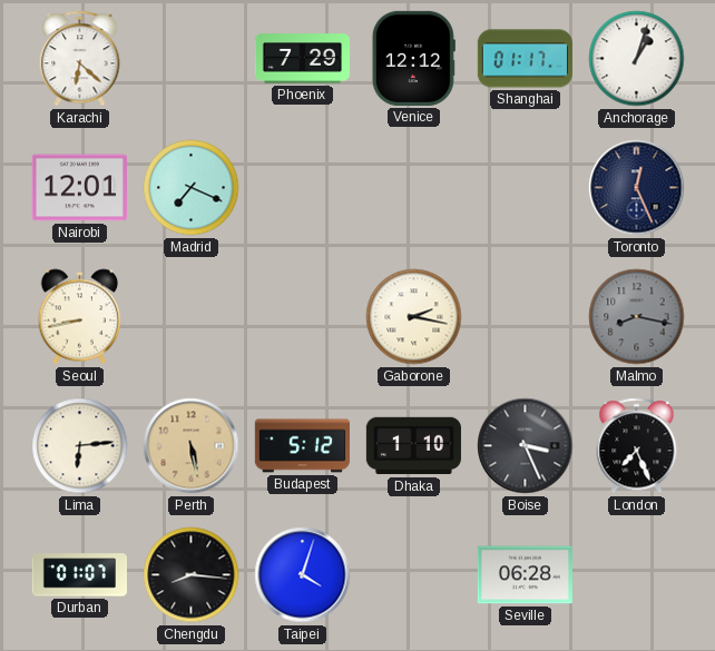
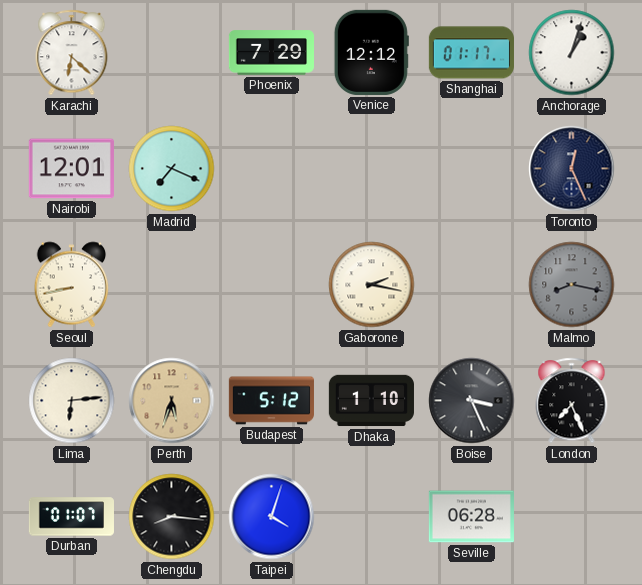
Perth: 5:28 -> 5:33 (172, 401)
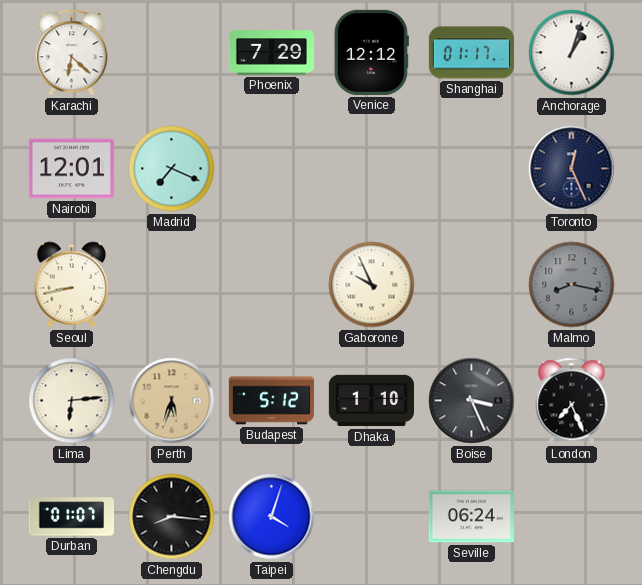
Gaborone: 2:17 -> 9:56 (372, 285)
Seville: 06:28 -> 06:24 (471, 517)
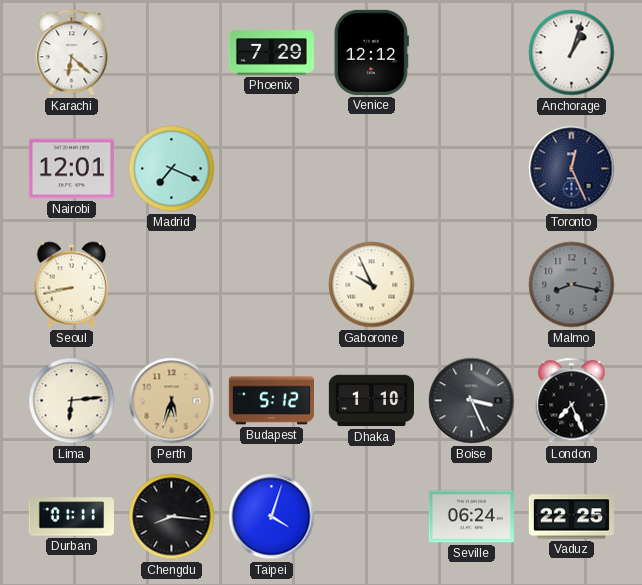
Shanghai: 01:17 -> none (471, 53)
Durban: 01:07 -> 01:11 (71, 517)
Vaduz: none -> 22:25 (571, 517)
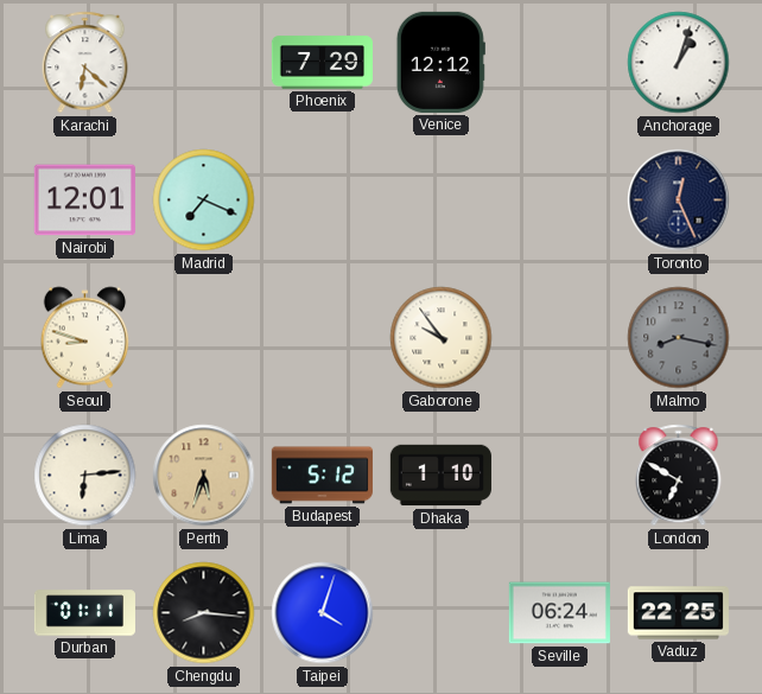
Seoul: 8:43 -> 8:48 (85, 338)
Gaborone: 9:56 -> 9:54 (442, 338)
Boise: 3:26 -> none (472, 401)
London: 7:26 -> 6:50 (679, 476)
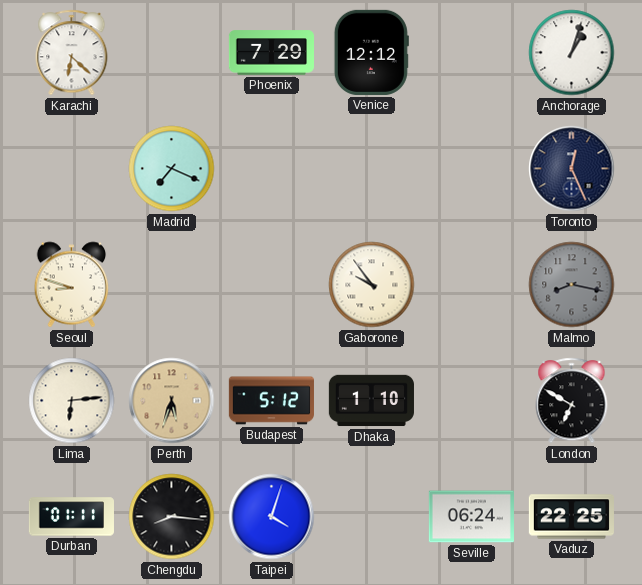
Nairobi: 12:01 -> none (84, 200)
